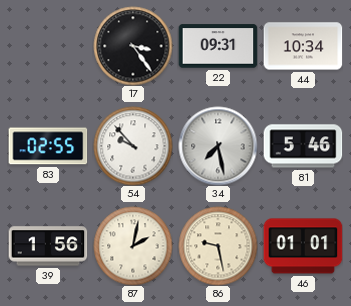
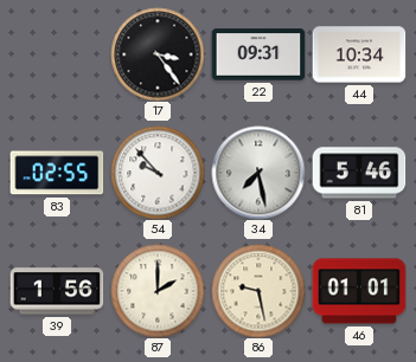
87: 2:02 -> 2:00 (158, 291)
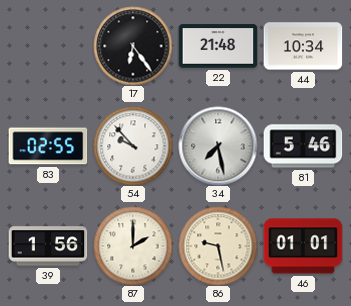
17: 3:24 -> 6:24 (133, 46)
22: 09:31 -> 21:48 (218, 46)
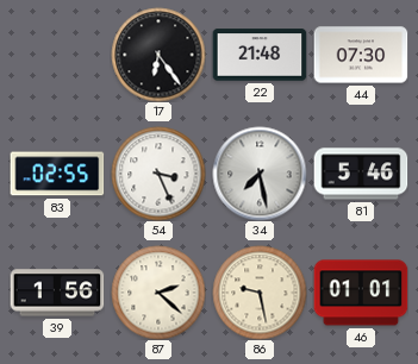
44: 10:34 -> 07:30 (361, 55)
54: 9:53 -> 3:26 (158, 174)
87: 2:00 -> 2:22 (158, 293)
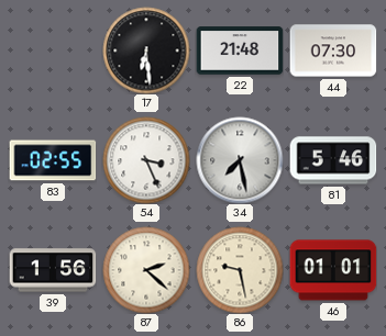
17: 6:24 -> 6:29 (146, 51)
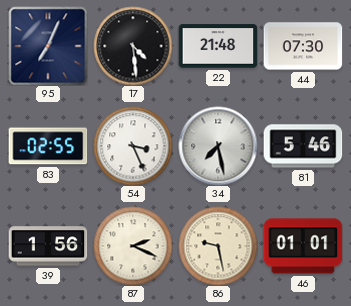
95: none -> 7:04 (48, 46)
17: 6:29 -> 4:29 (133, 46)
87: 2:22 -> 2:19 (133, 246)
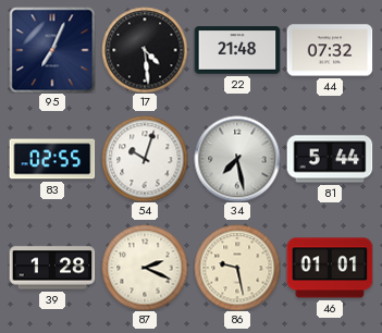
44: 07:30 -> 07:32 (330, 50)
54: 3:26 -> 10:03 (145, 159)
81: 5:46 -> 5:44 (330, 159)
39: 1:56 -> 1:28 (52, 268)
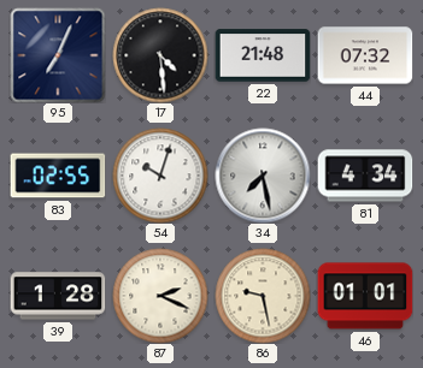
81: 5:44 -> 4:34 (365, 176)
